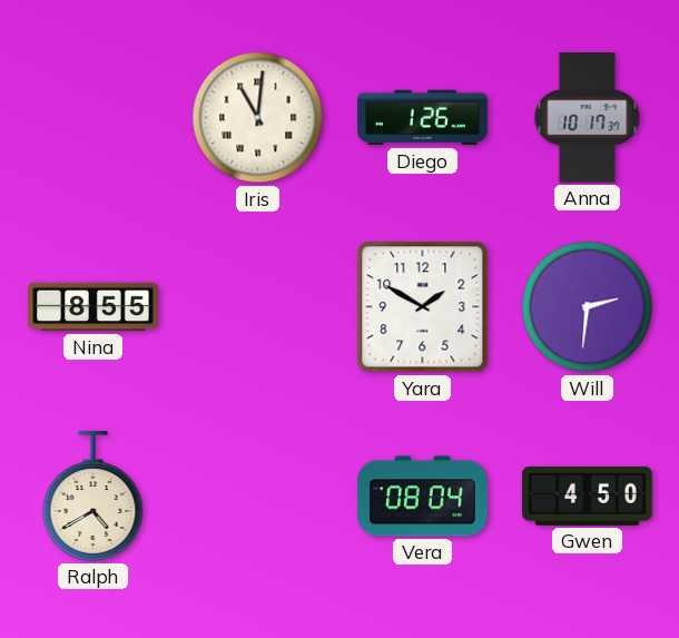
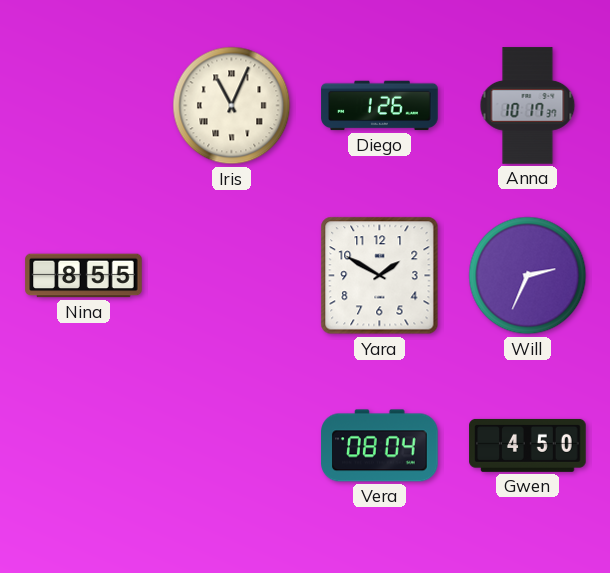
Iris: 11:01 -> 11:04 (232, 106)
Will: 2:31 -> 2:34 (528, 276)
Ralph: 4:40 -> none (94, 497)
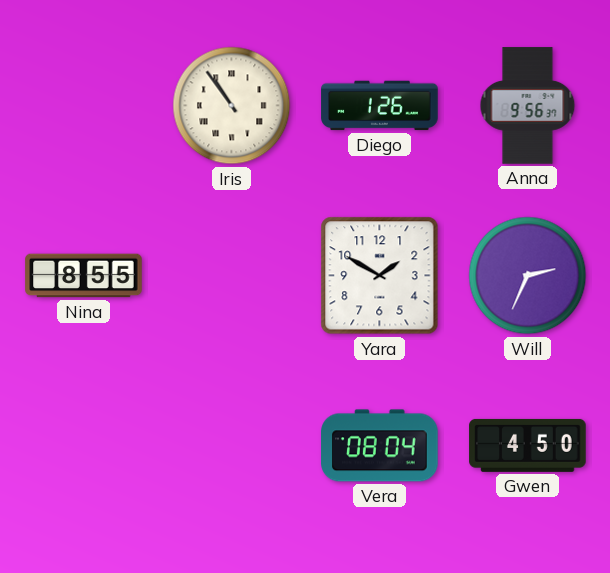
Iris: 11:04 -> 10:54 (232, 106)
Anna: 10:17 -> 9:56 (528, 106)
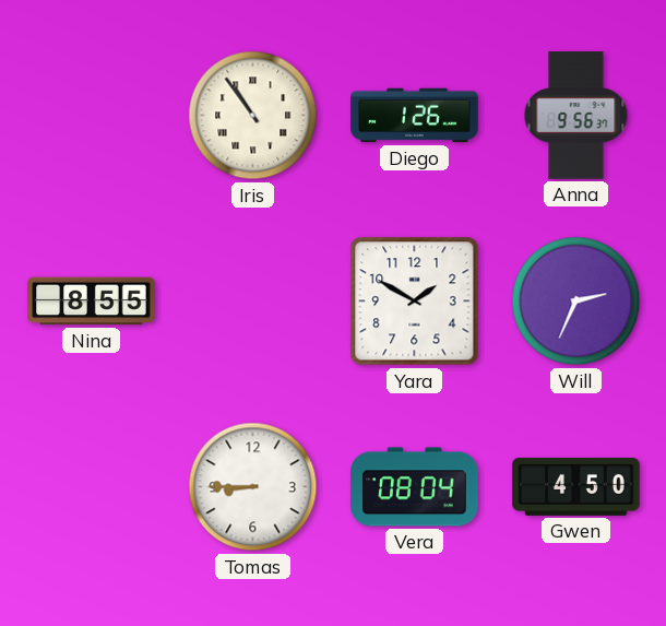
Tomas: none -> 8:45 (253, 487)
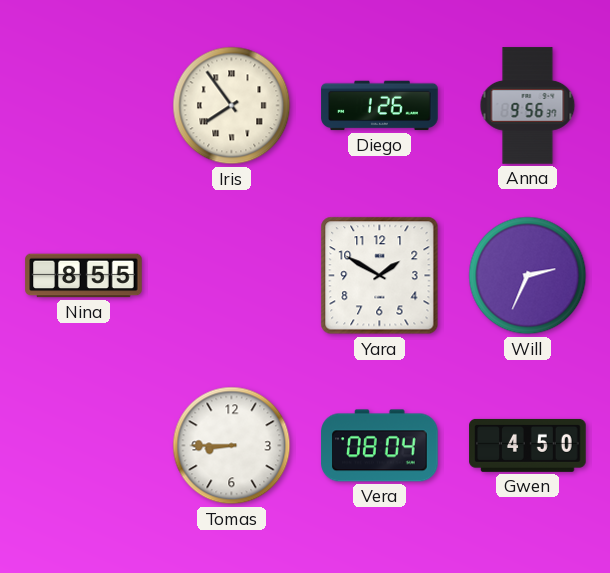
Iris: 10:54 -> 7:54 (232, 106)
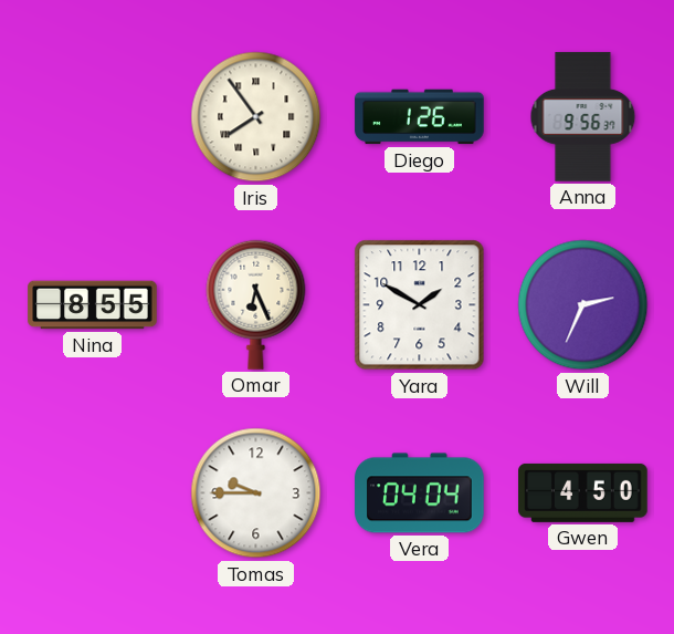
Omar: none -> 6:26 (256, 304)
Tomas: 8:45 -> 9:45 (256, 493)
Vera: 08:04 -> 04:04 (420, 493)
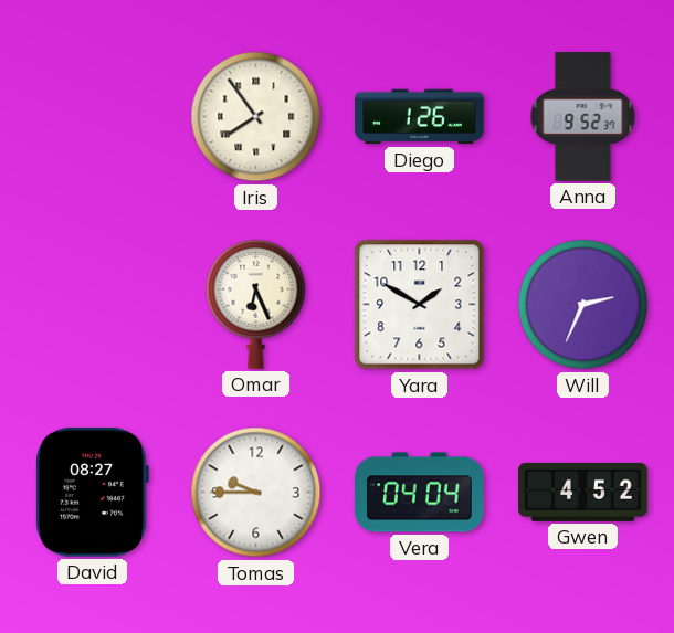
Anna: 9:56 -> 9:52 (583, 117)
Nina: 8:55 -> none (93, 305)
David: none -> 08:27 (92, 493)
Gwen: 4:50 -> 4:52 (583, 492)
